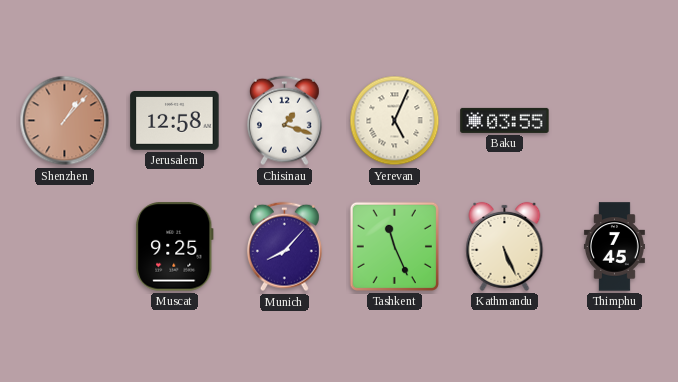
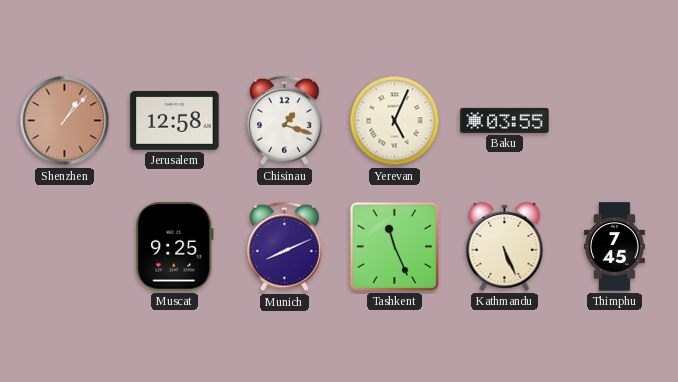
Munich: 8:07 -> 8:11 (284, 247)
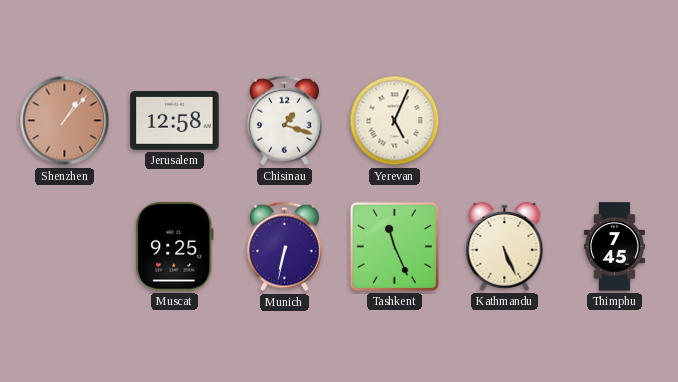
Baku: 03:55 -> none (505, 120)
Munich: 8:11 -> 6:32 (284, 247)
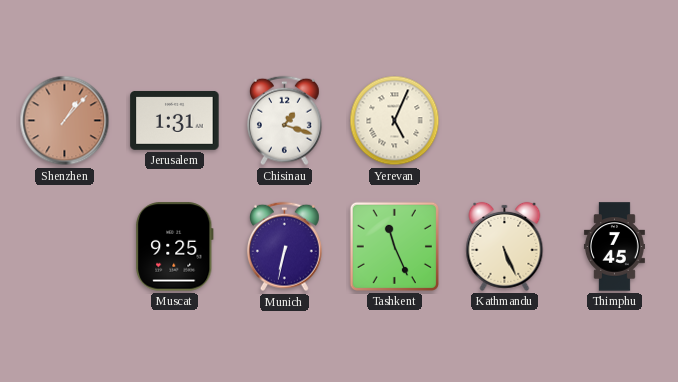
Jerusalem: 12:58 -> 1:31 (175, 120)
